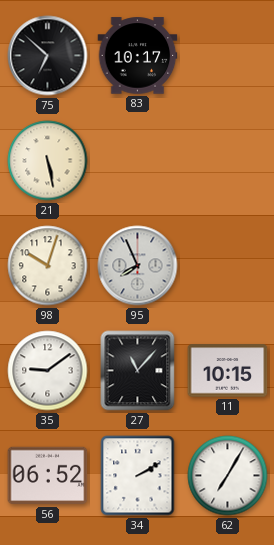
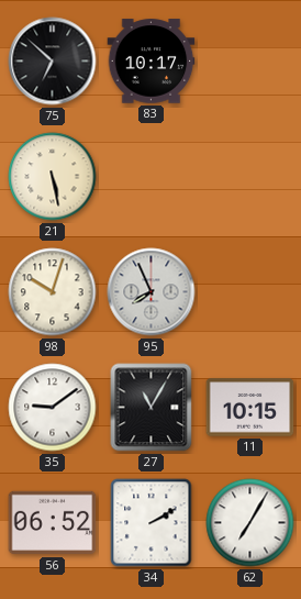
27: 11:07 -> 11:05 (152, 408)
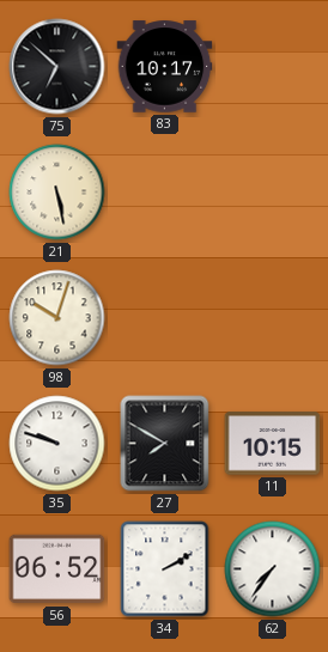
95: 7:56 -> none (152, 292)
35: 9:09 -> 9:48 (57, 444)
27: 11:05 -> 7:50 (165, 444)
62: 7:05 -> 7:36 (273, 569)
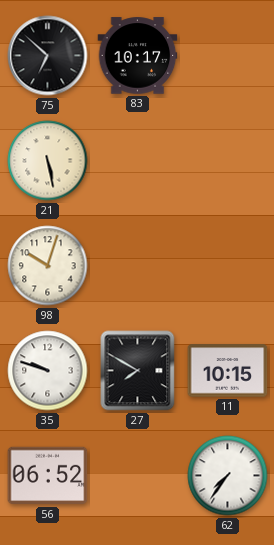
34: 2:10 -> none (165, 569)
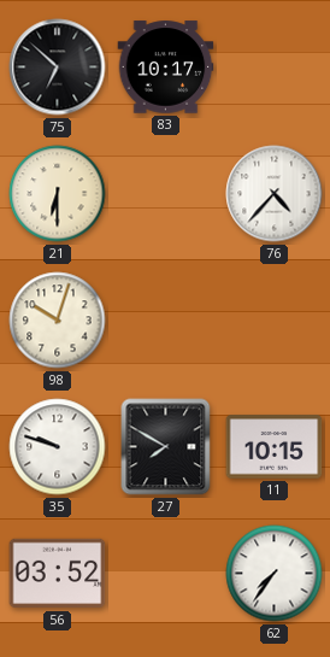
21: 5:28 -> 6:30 (58, 194)
76: none -> 4:37 (275, 194)
56: 06:52 -> 03:52 (58, 574)
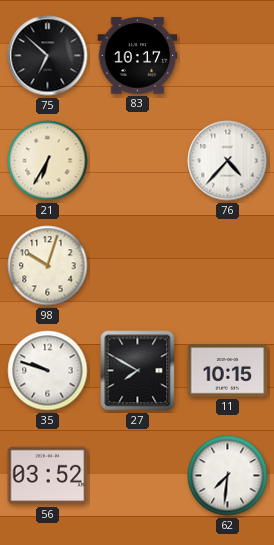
21: 6:30 -> 6:35 (48, 161)
62: 7:36 -> 7:31 (228, 476)
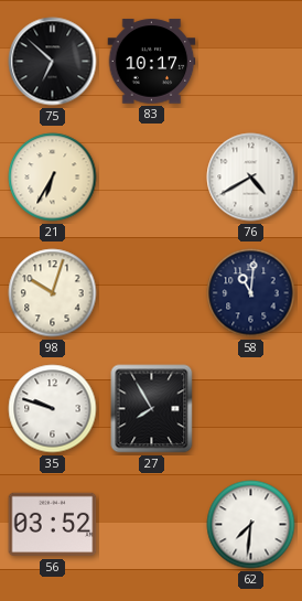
76: 4:37 -> 4:40 (251, 178)
58: none -> 11:01 (251, 293)
27: 7:50 -> 7:55 (152, 409)
11: 10:15 -> none (228, 371)
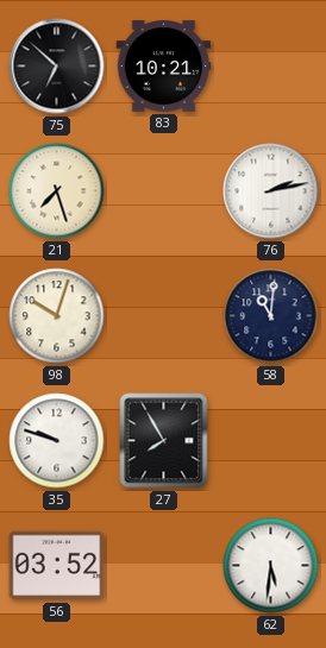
83: 10:17 -> 10:21 (164, 67)
21: 6:35 -> 7:27 (57, 191)
76: 4:40 -> 2:13 (271, 191)
62: 7:31 -> 5:31 (271, 566)
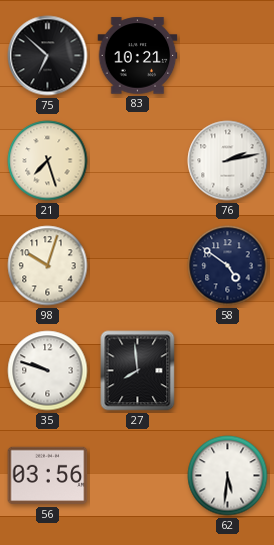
58: 11:01 -> 4:51 (228, 266)
27: 7:55 -> 7:59 (138, 371)
56: 03:52 -> 03:56 (48, 476)
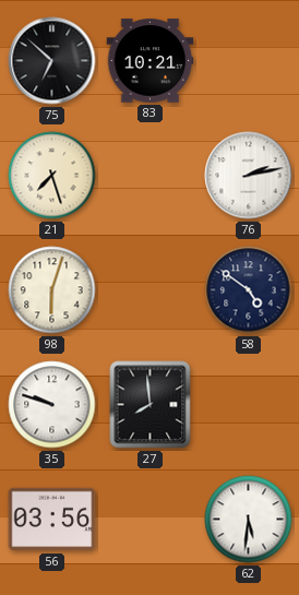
98: 10:03 -> 6:03 (52, 290)
